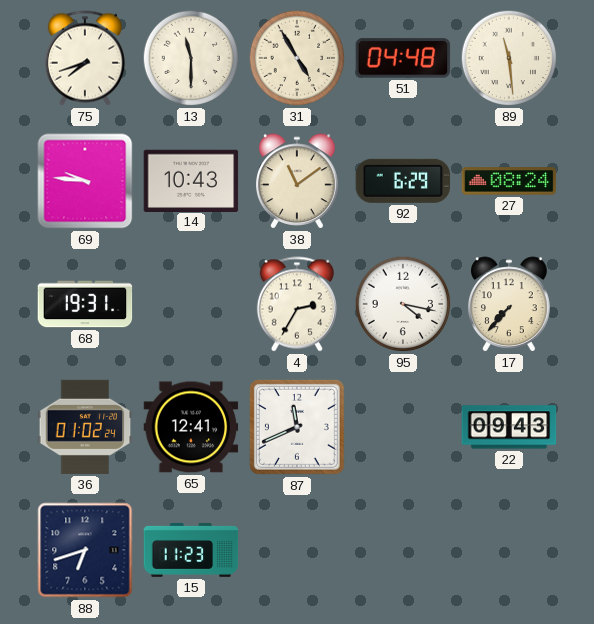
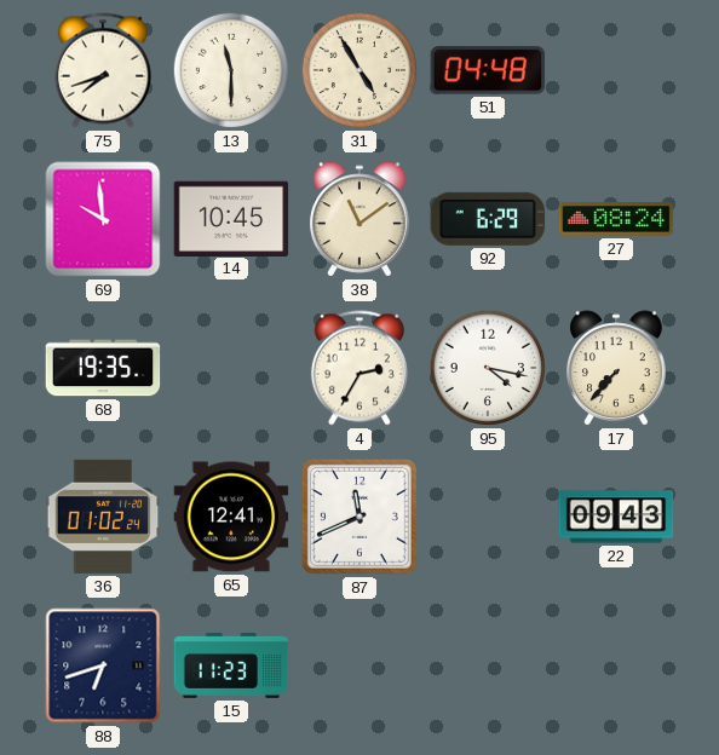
89: 11:29 -> none (509, 58)
69: 9:46 -> 9:59 (103, 219)
14: 10:43 -> 10:45 (231, 218)
68: 19:31 -> 19:35 (103, 368)
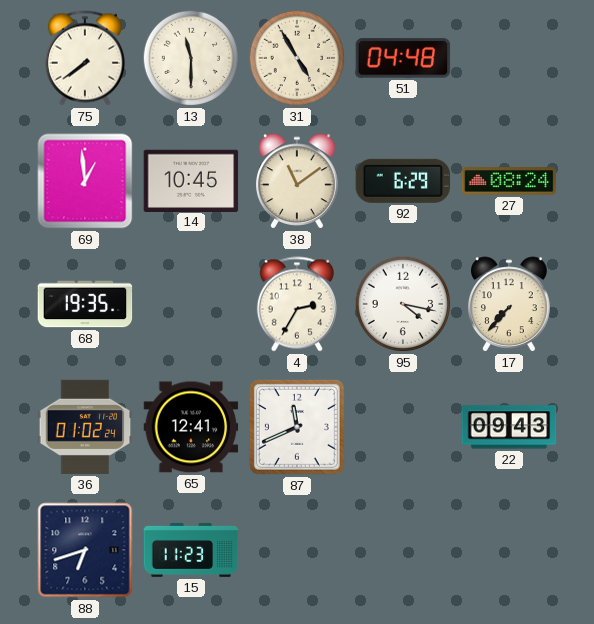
75: 7:42 -> 7:39 (85, 58)
69: 9:59 -> 12:59 (85, 181)
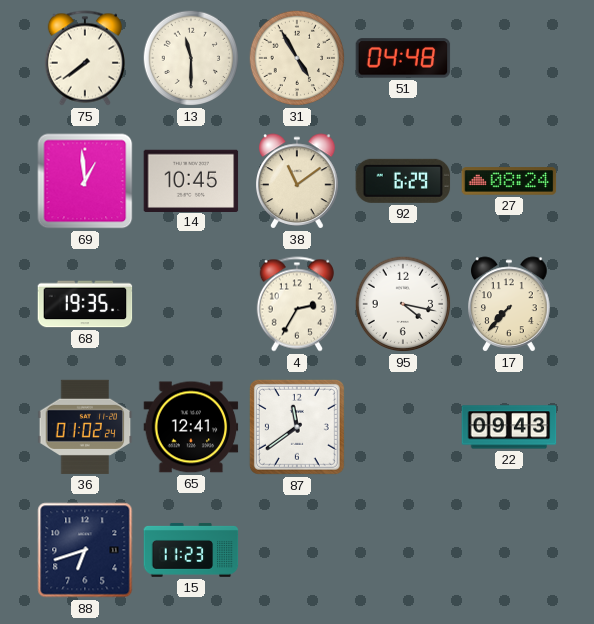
87: 11:41 -> 11:39 (297, 427)
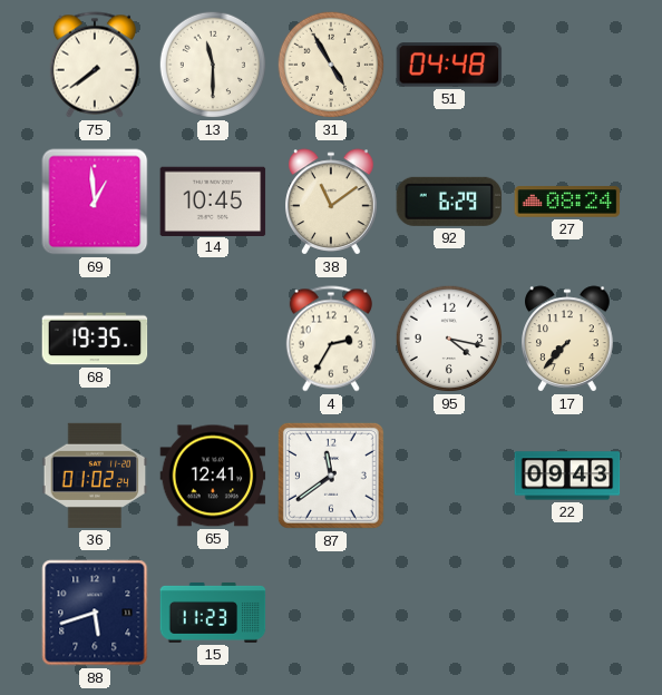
88: 6:42 -> 5:42 (95, 613)
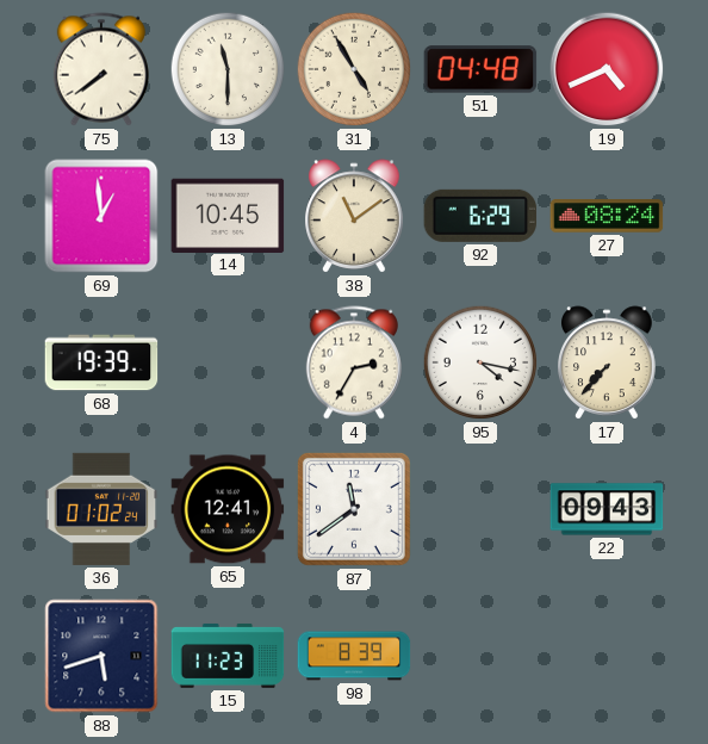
19: none -> 4:41 (607, 69)
68: 19:35 -> 19:39 (101, 362)
98: none -> 8:39 (354, 656)
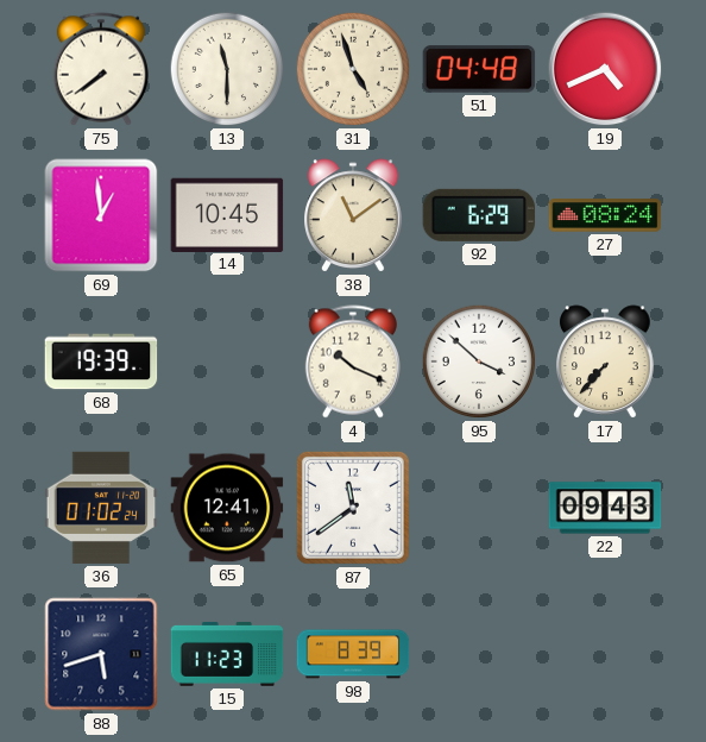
31: 4:55 -> 4:57 (353, 69)
4: 2:35 -> 10:19 (353, 361)
95: 4:17 -> 3:52 (479, 361)
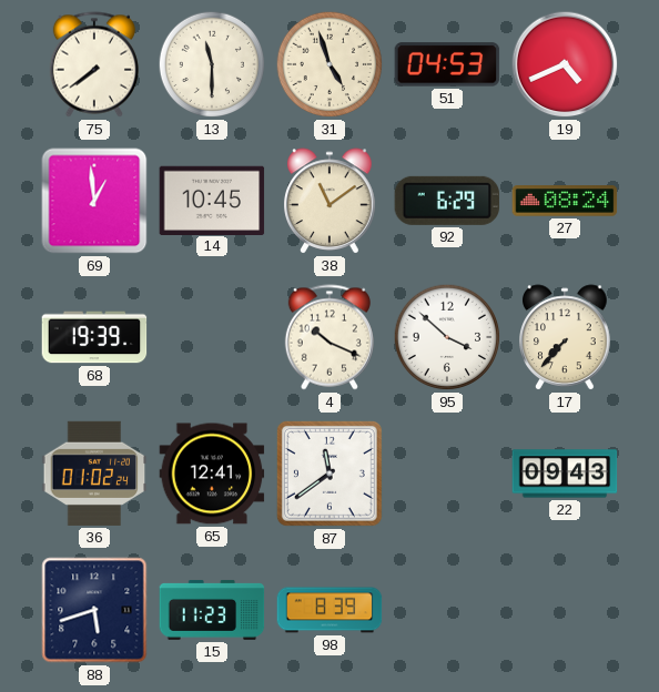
51: 04:48 -> 04:53 (447, 64)
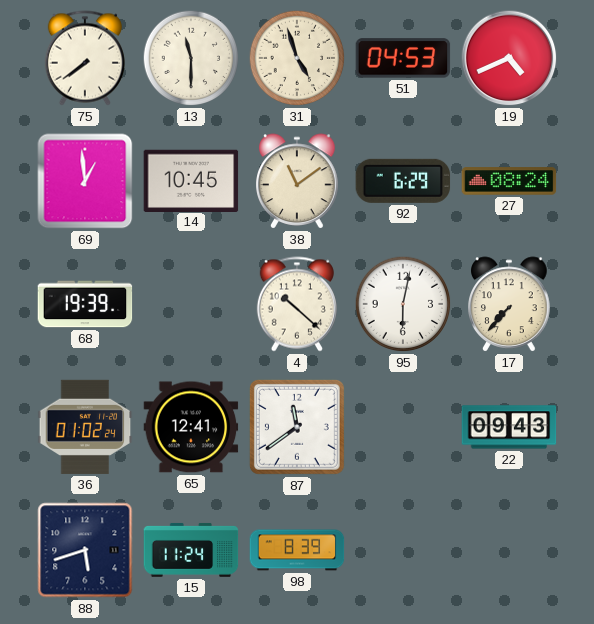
4: 10:19 -> 10:22 (297, 304)
95: 3:52 -> 6:02 (403, 304)
15: 11:23 -> 11:24 (191, 550)
